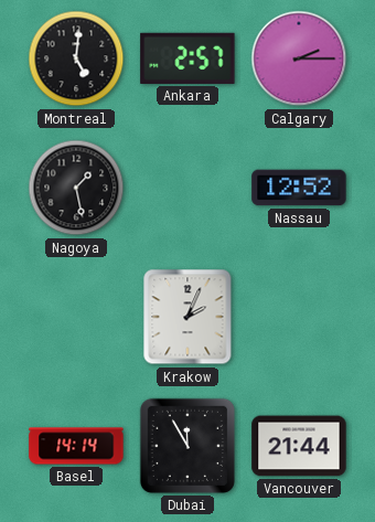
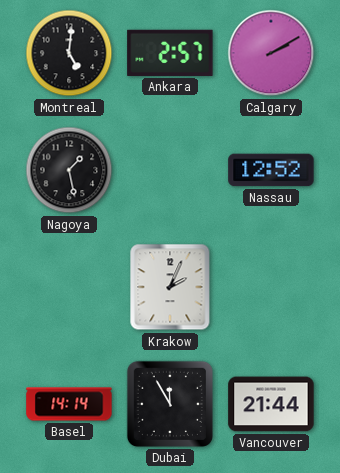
Calgary: 2:15 -> 2:10 (271, 53)
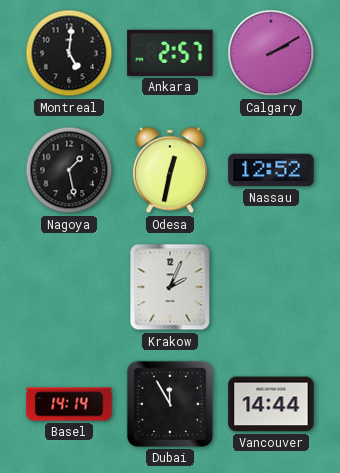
Odesa: none -> 12:32 (170, 170)
Vancouver: 21:44 -> 14:44 (271, 404)
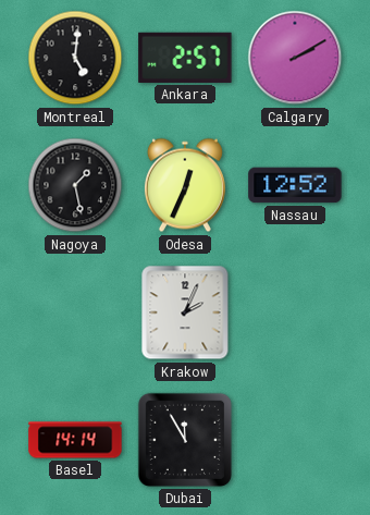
Odesa: 12:32 -> 12:34 (185, 185)
Vancouver: 14:44 -> none (271, 404)
